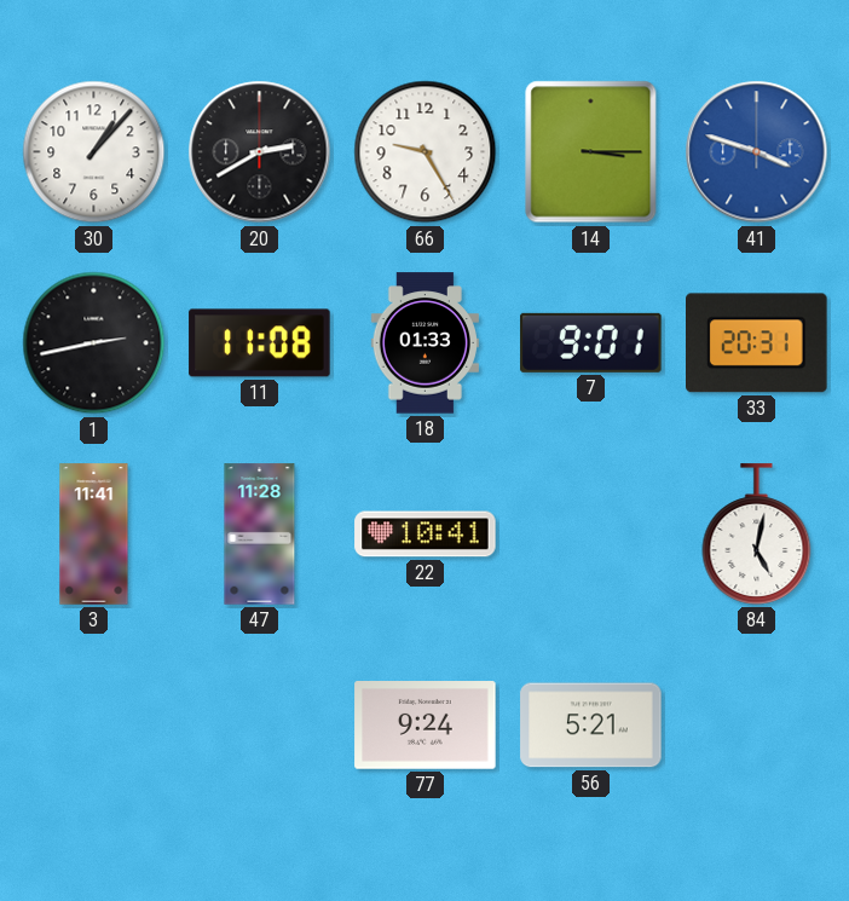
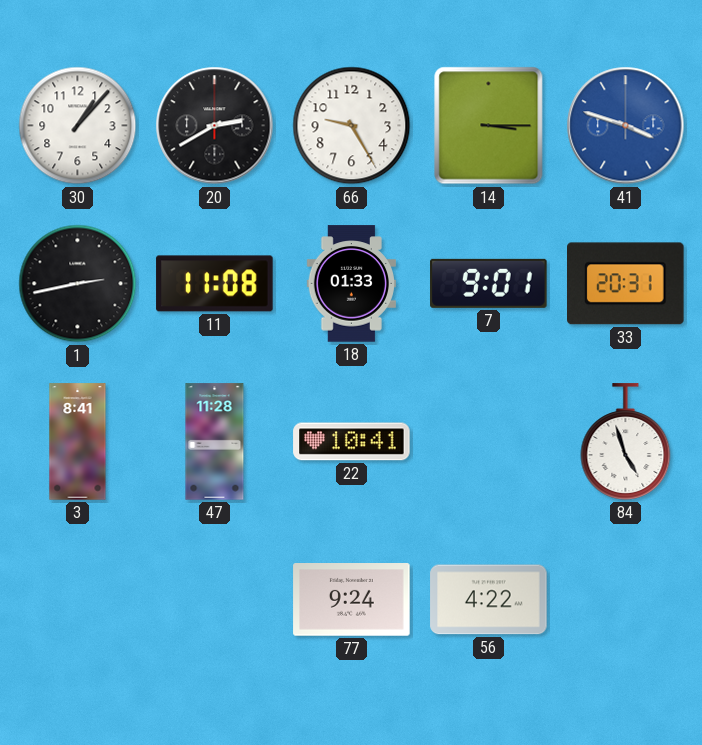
3: 11:41 -> 8:41 (78, 442)
84: 5:02 -> 4:57 (626, 442)
56: 5:21 -> 4:22 (489, 600)
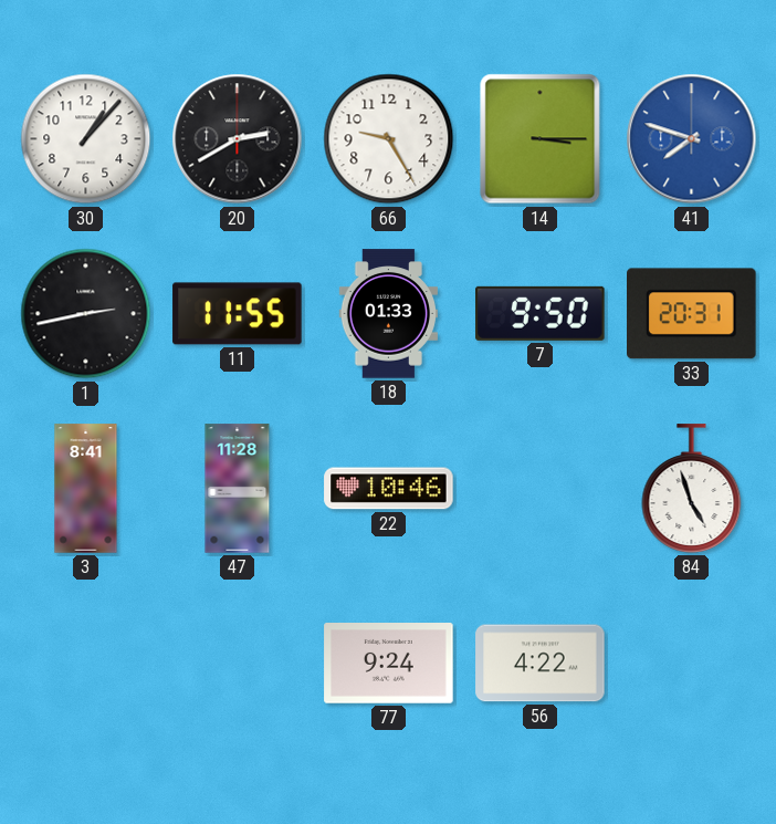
41: 3:48 -> 7:48 (692, 139)
11: 11:08 -> 11:55 (238, 314)
7: 9:01 -> 9:50 (541, 313)
22: 10:41 -> 10:46 (389, 489)
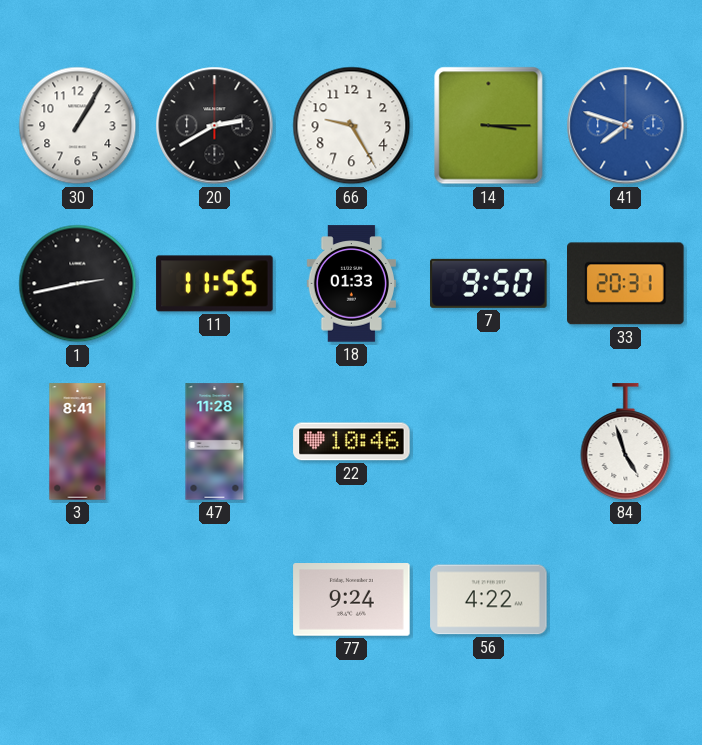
30: 1:07 -> 1:05 (78, 126)
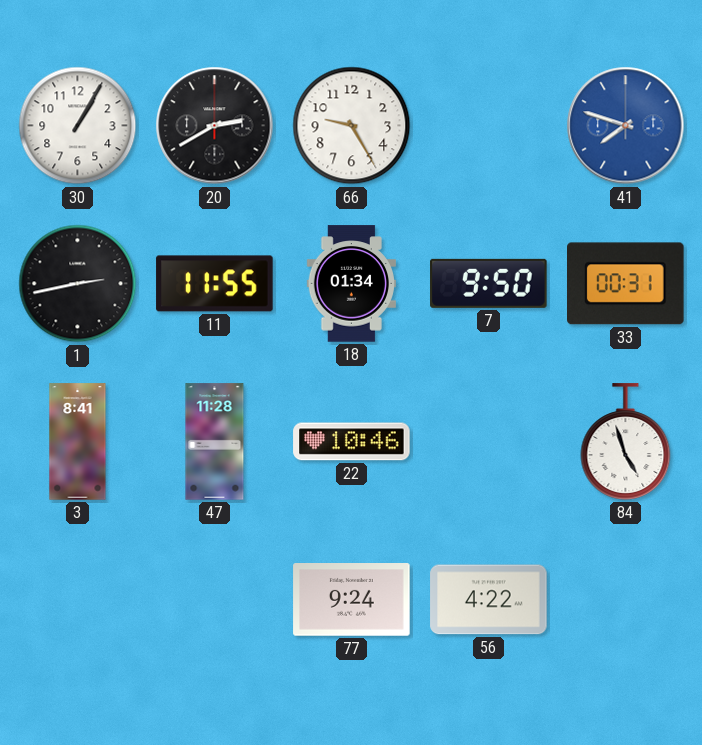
14: 3:15 -> none (489, 126)
18: 01:33 -> 01:34 (351, 284)
33: 20:31 -> 00:31 (626, 284)
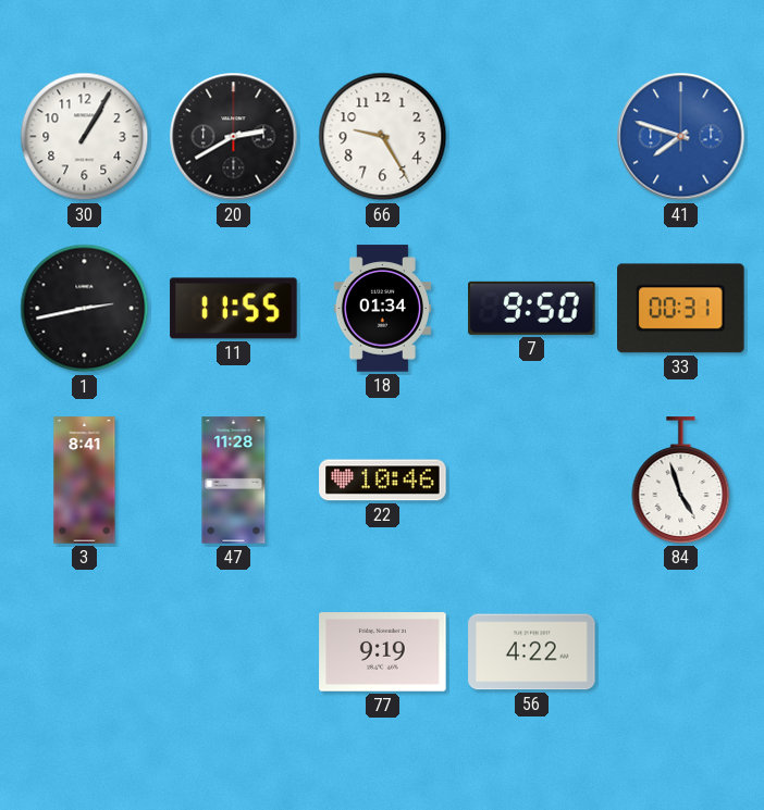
77: 9:24 -> 9:19 (383, 652)
